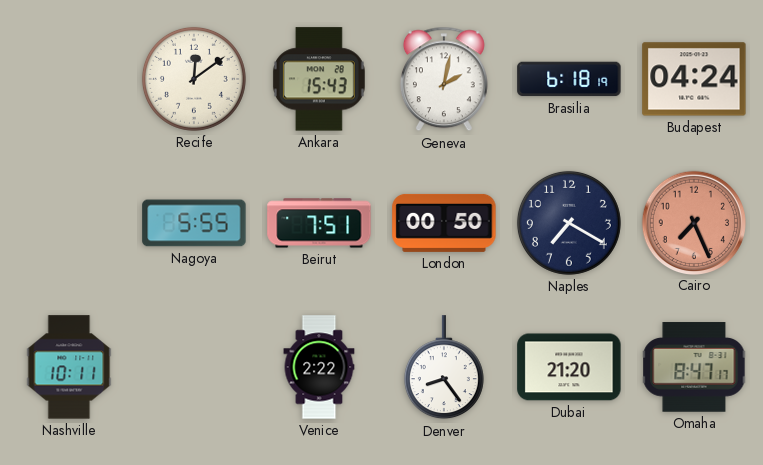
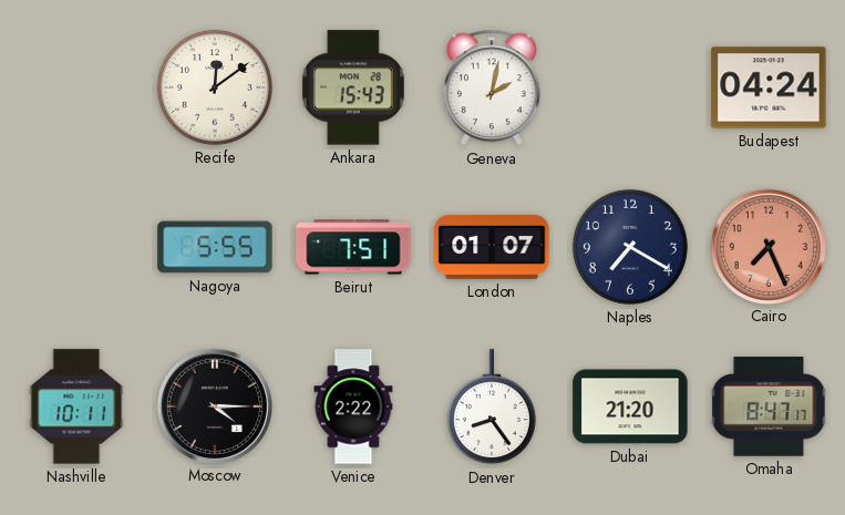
Brasilia: 6:18 -> none (569, 79)
London: 00:50 -> 01:07 (492, 247)
Moscow: none -> 4:15 (214, 405)
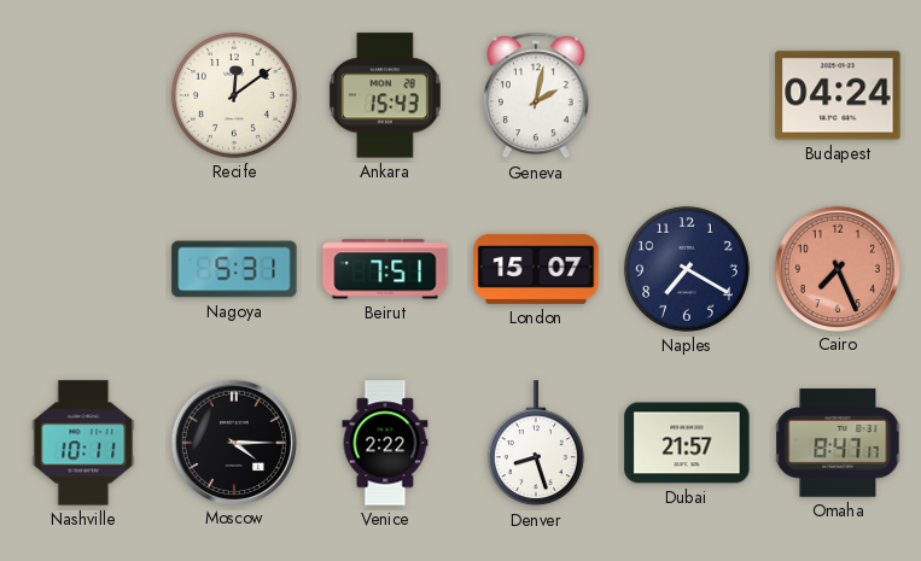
Nagoya: 5:55 -> 5:31 (234, 269)
London: 01:07 -> 15:07 (536, 269)
Denver: 8:24 -> 8:27 (536, 444)
Dubai: 21:20 -> 21:57 (687, 443)
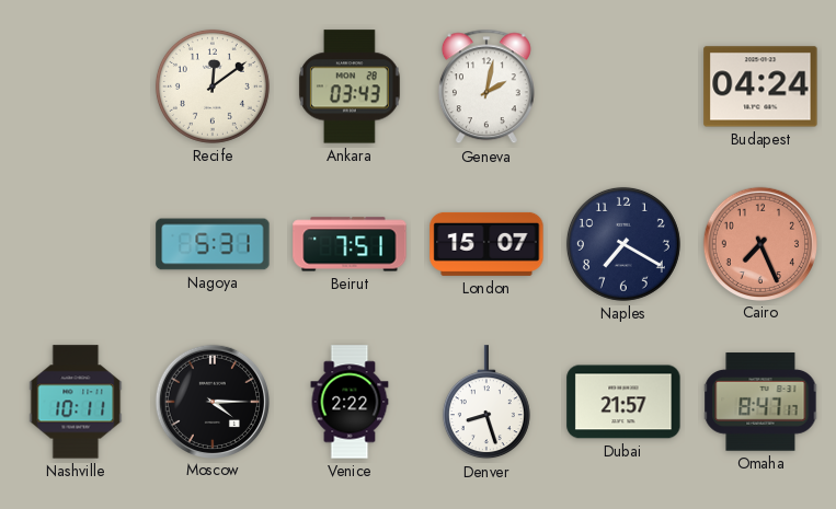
Ankara: 15:43 -> 03:43 (350, 86)
